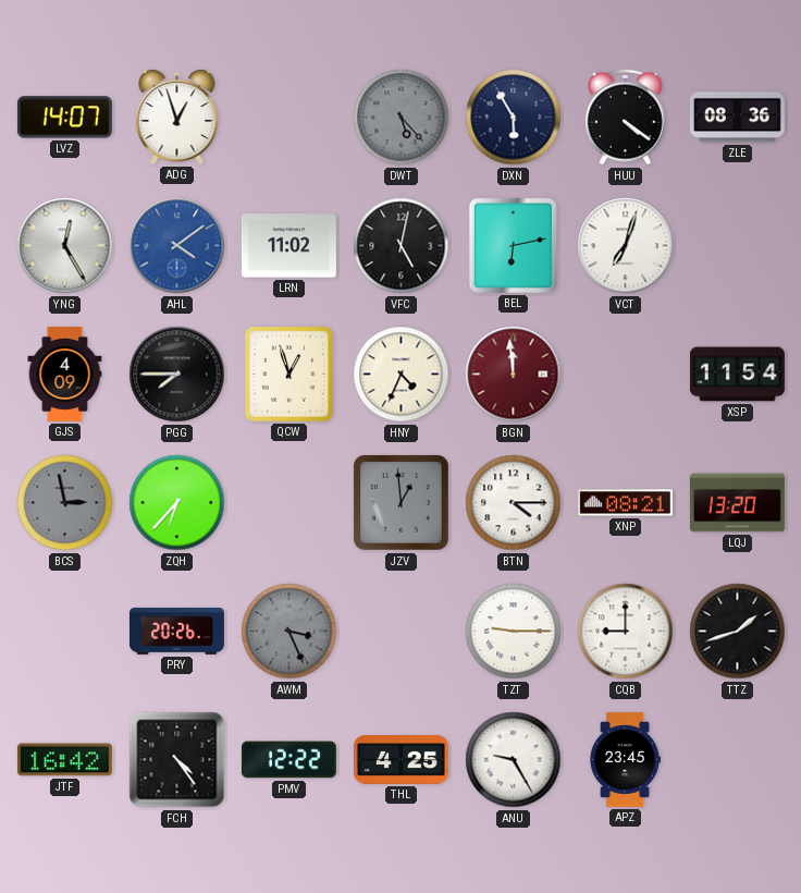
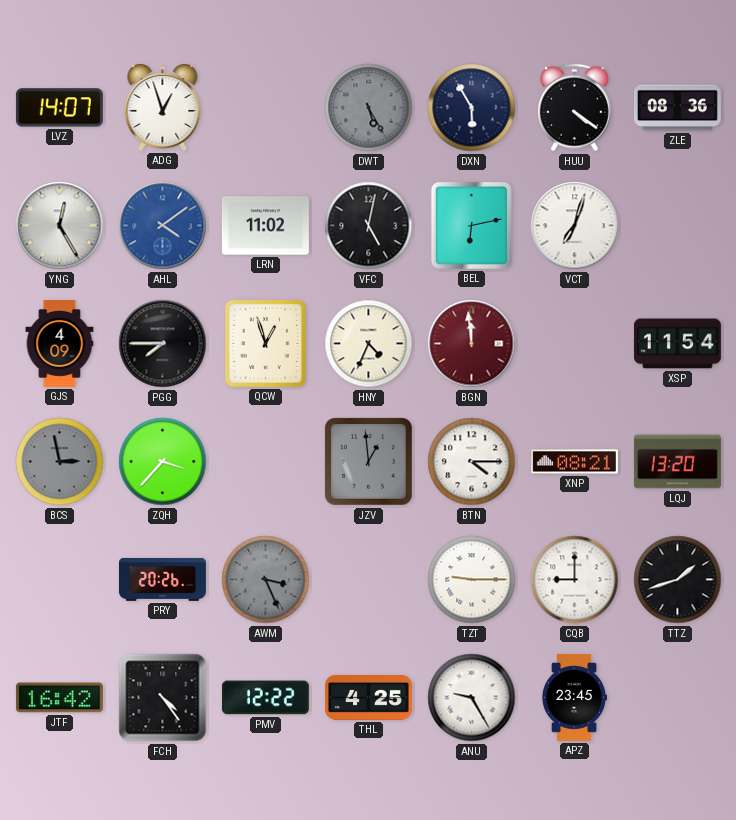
DWT: 5:23 -> 5:25 (369, 108)
ZQH: 6:37 -> 3:37 (163, 462)
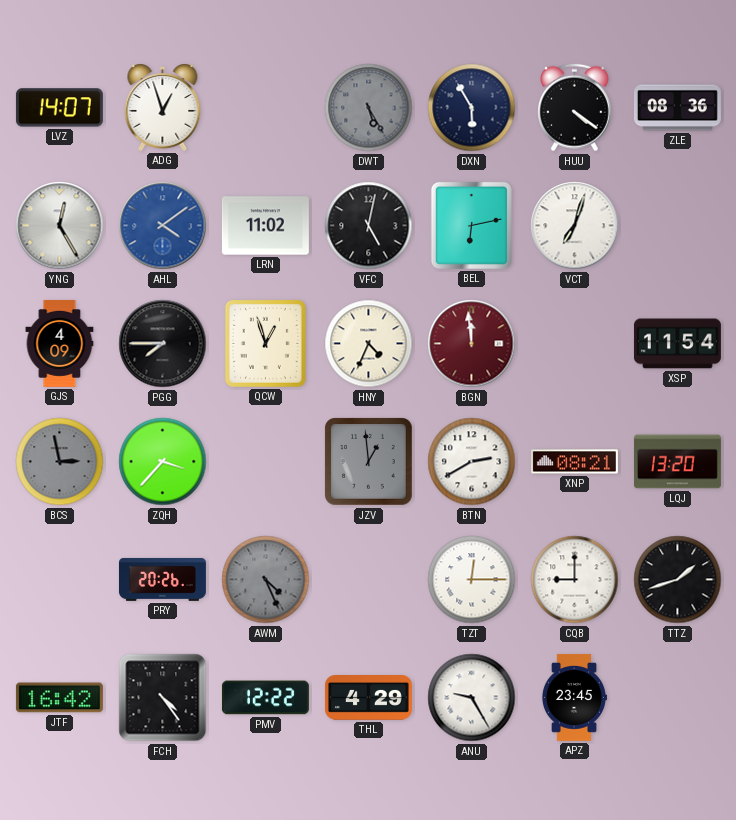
BTN: 4:15 -> 2:40 (472, 462)
AWM: 3:26 -> 4:26 (266, 580)
TZT: 9:15 -> 12:15 (472, 580)
THL: 4:25 -> 4:29 (368, 698)
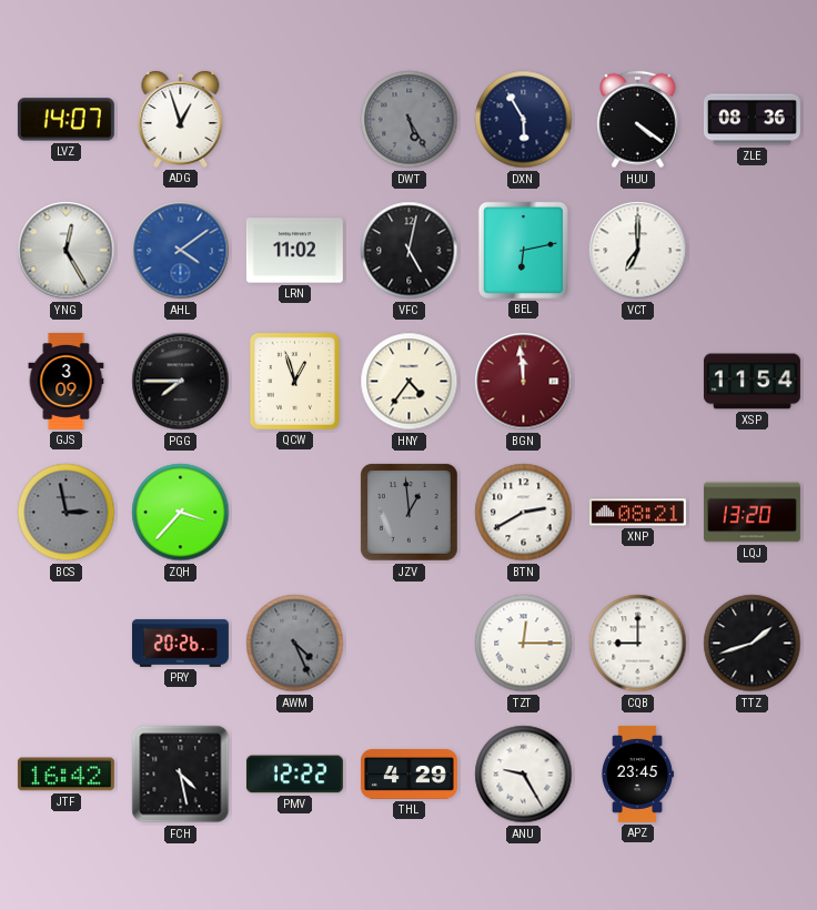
VCT: 7:03 -> 7:00 (638, 251)
GJS: 4:09 -> 3:09 (67, 381)
HNY: 4:34 -> 4:36 (410, 382)
FCH: 4:24 -> 4:28 (181, 775)
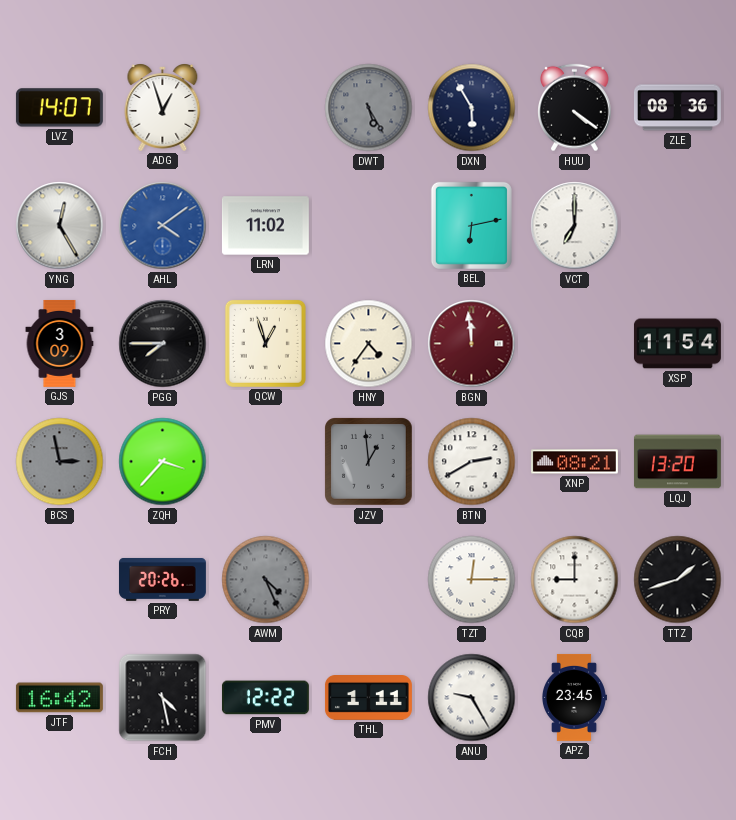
VFC: 5:02 -> none (410, 251)
THL: 4:29 -> 1:11 (368, 698)
